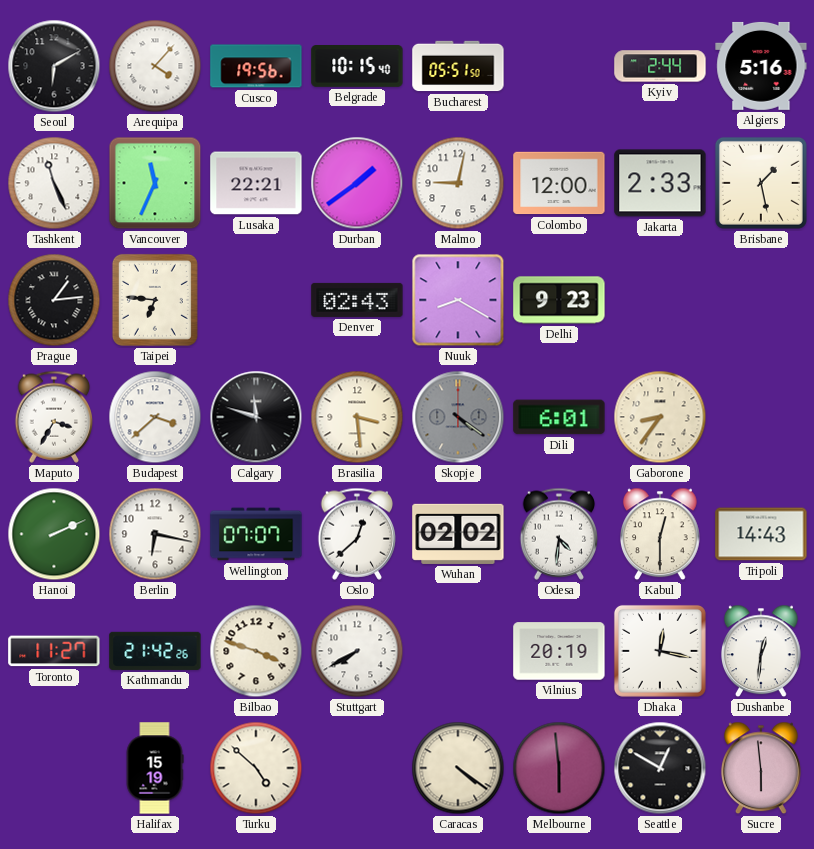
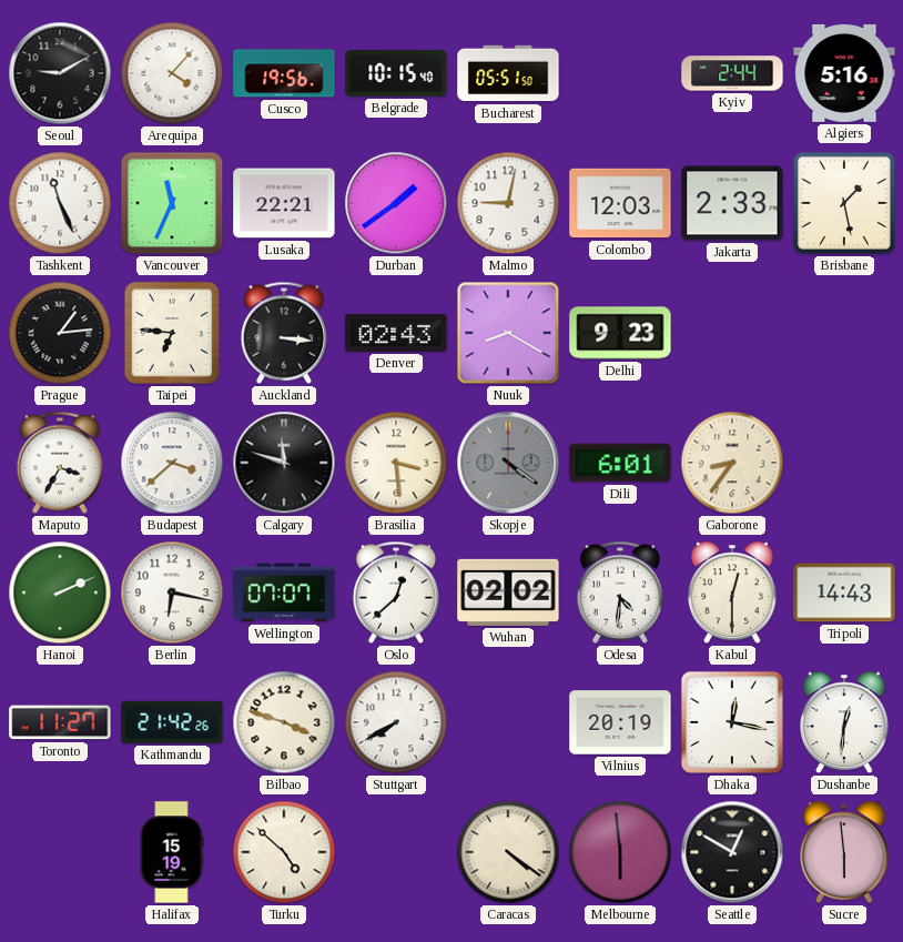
Seoul: 6:10 -> 9:10 (60, 73)
Colombo: 12:00 -> 12:03 (620, 203)
Auckland: none -> 3:16 (284, 333)
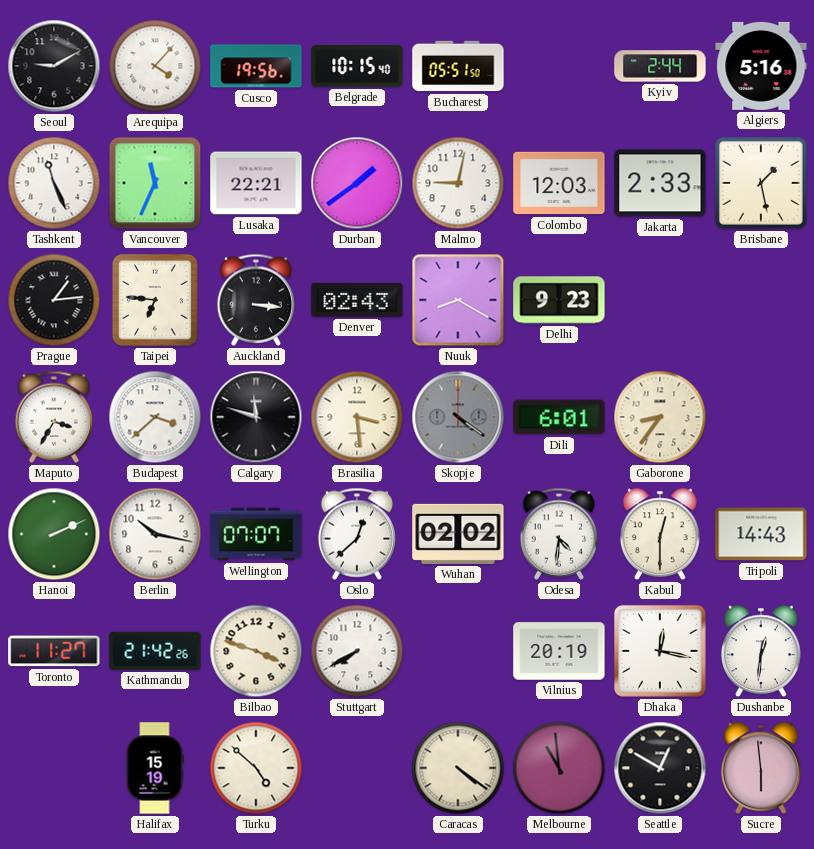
Berlin: 6:17 -> 10:17 (155, 534)
Melbourne: 5:59 -> 10:59 (559, 768)
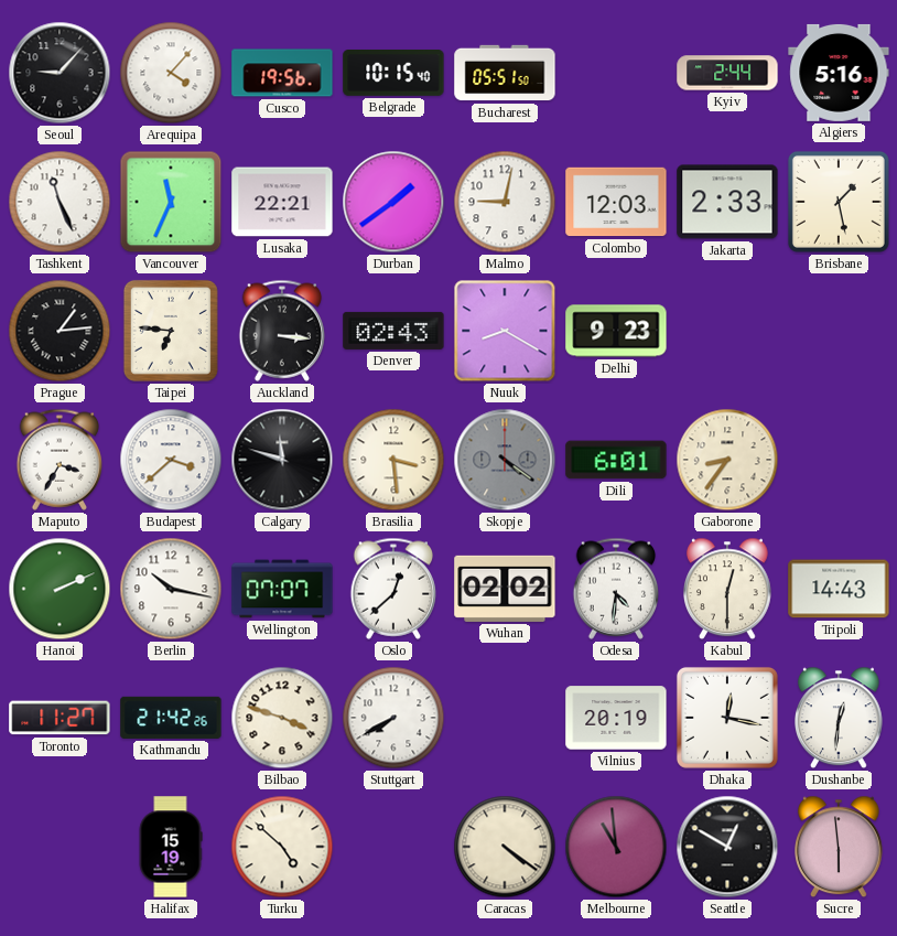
Seoul: 9:10 -> 9:07 (60, 73)
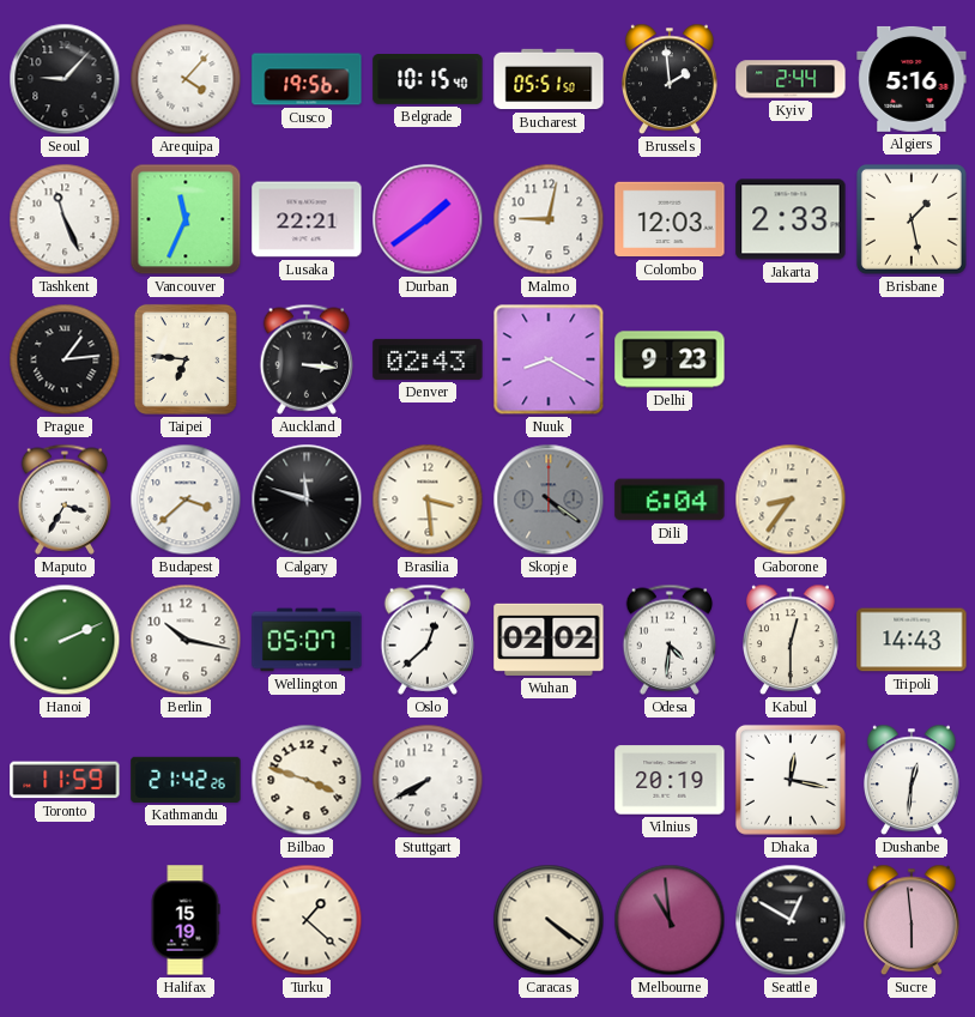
Brussels: none -> 1:59 (671, 79)
Dili: 6:01 -> 6:04 (670, 500)
Wellington: 07:07 -> 05:07 (307, 640)
Toronto: 11:27 -> 11:59 (65, 780)
Turku: 4:52 -> 1:22 (307, 920)
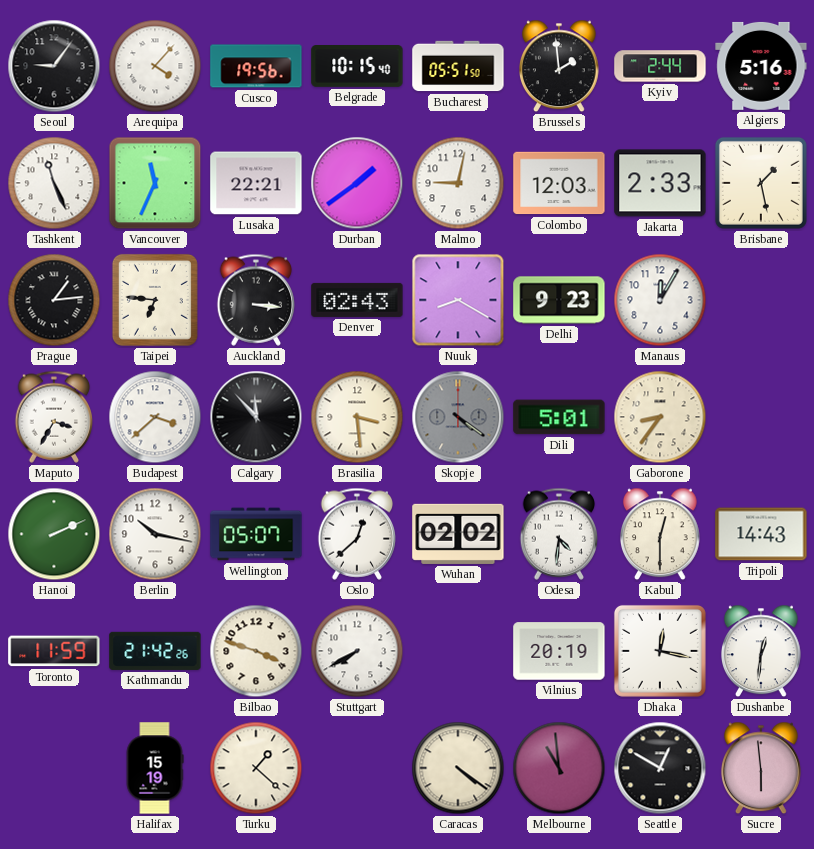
Seoul: 9:07 -> 9:06 (54, 66)
Manaus: none -> 12:05 (660, 300)
Calgary: 11:48 -> 11:53 (256, 417)
Dili: 6:04 -> 5:01 (559, 417)
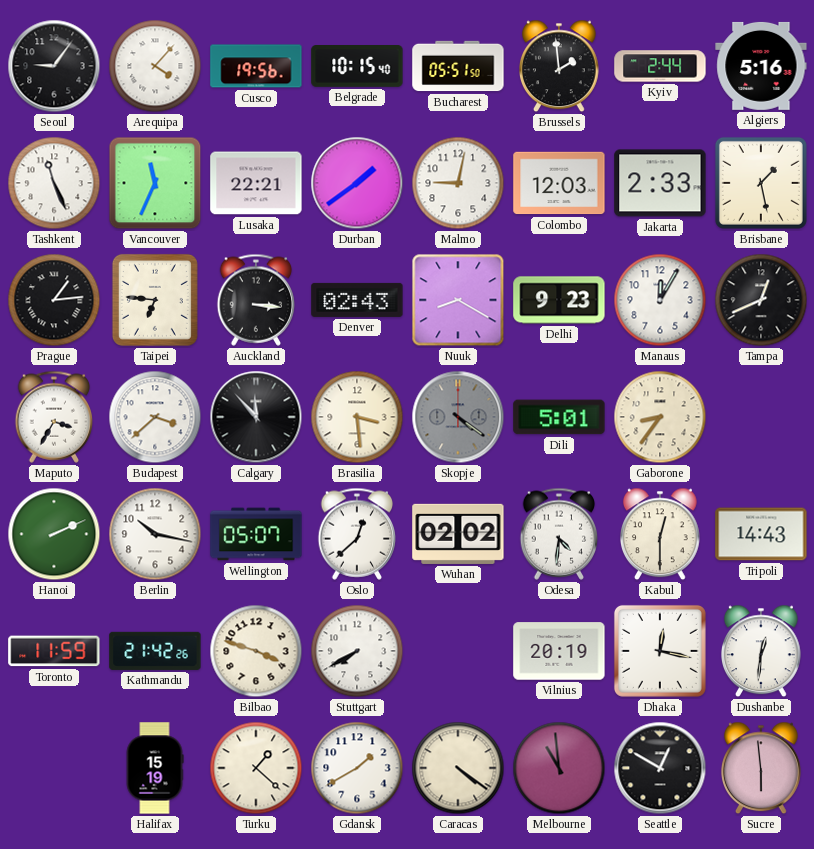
Tampa: none -> 12:41 (761, 300)
Gdansk: none -> 1:40 (357, 768)
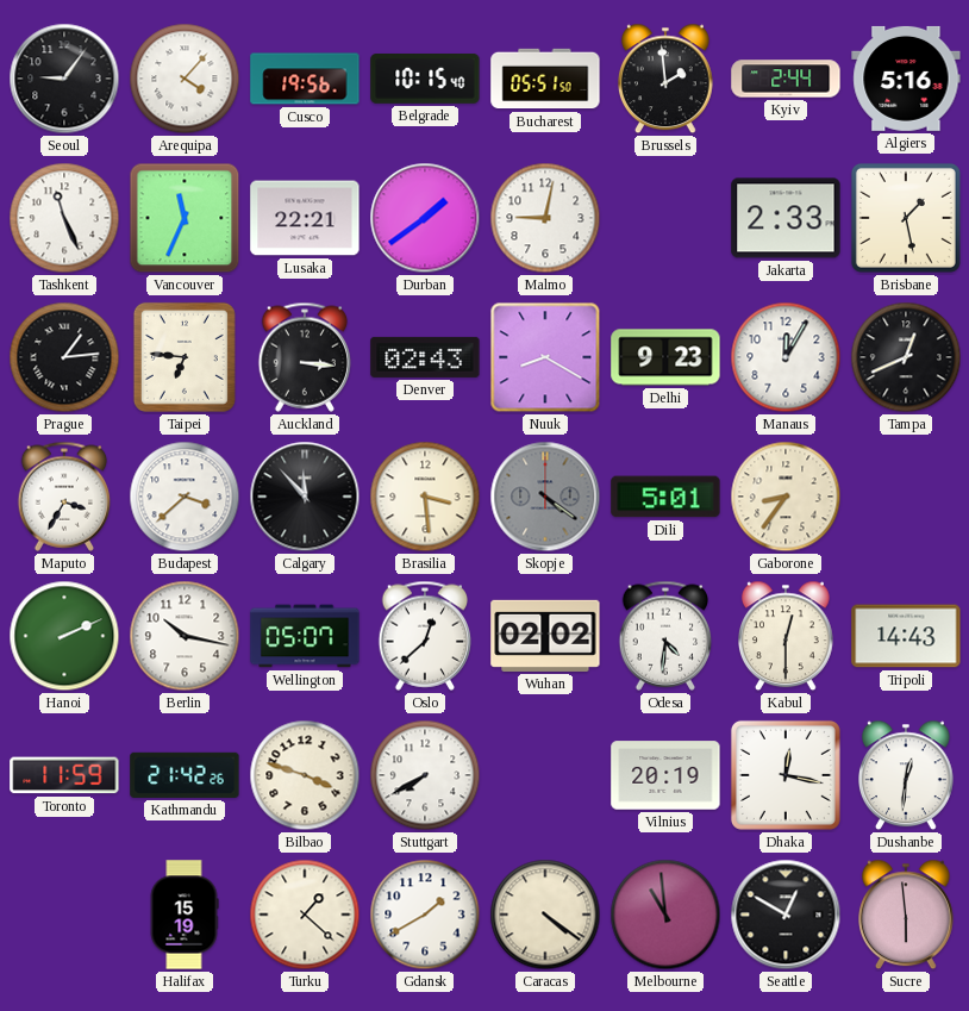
Colombo: 12:03 -> none (559, 183)
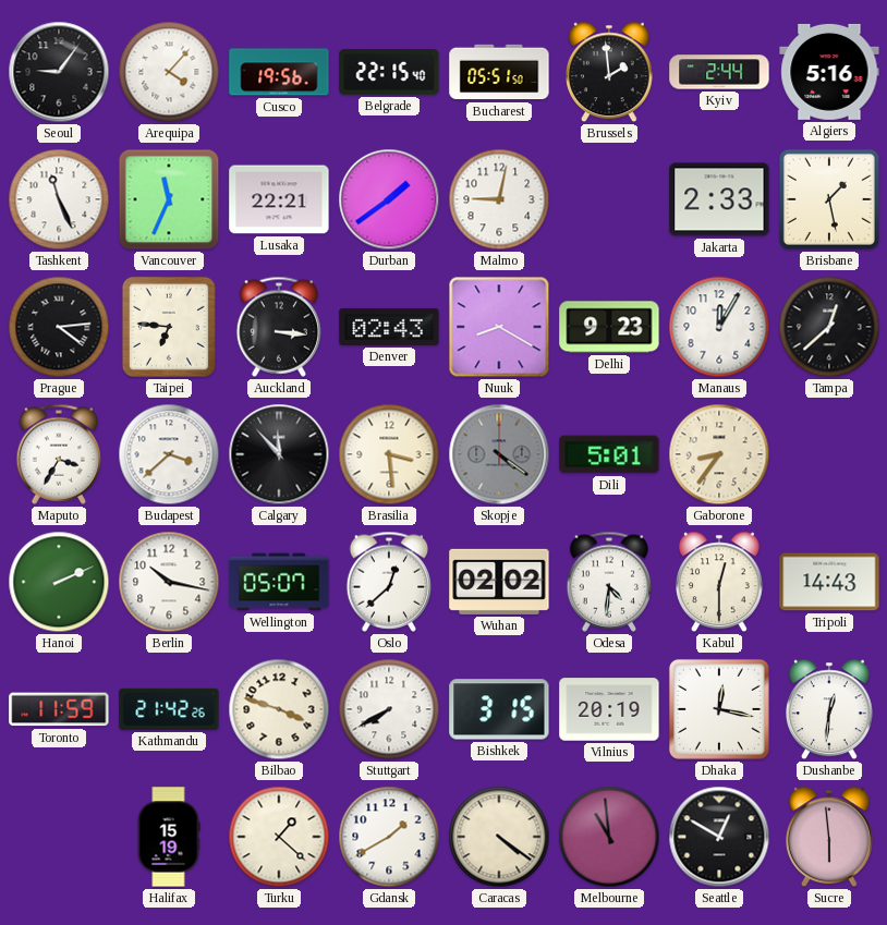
Belgrade: 10:15 -> 22:15 (389, 73)
Prague: 1:14 -> 4:14 (59, 327)
Tampa: 12:41 -> 12:38 (829, 327)
Bishkek: none -> 3:15 (499, 709)
